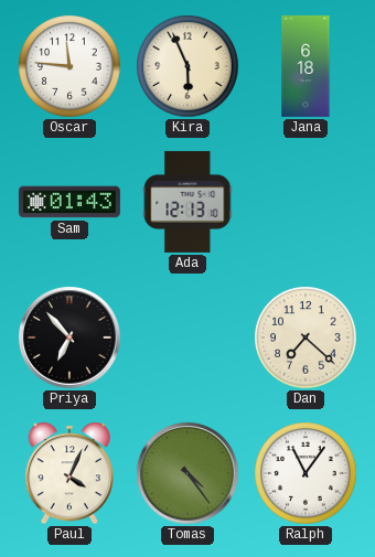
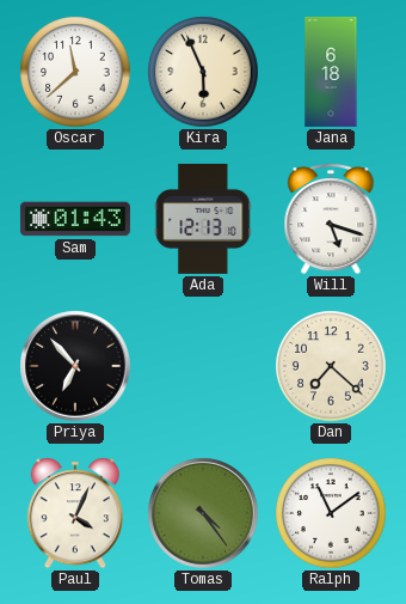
Oscar: 11:46 -> 11:38 (75, 72)
Will: none -> 5:18 (331, 219)
Ralph: 11:06 -> 11:09 (331, 513)
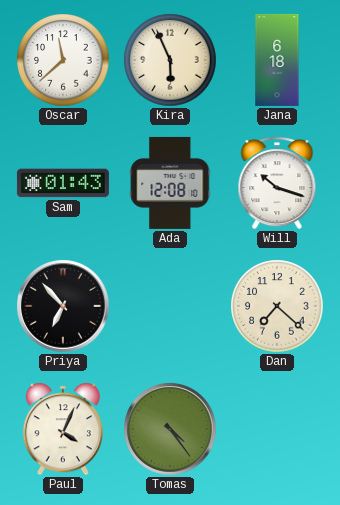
Ada: 12:13 -> 12:08 (170, 183)
Will: 5:18 -> 10:18 (277, 183)
Ralph: 11:09 -> none (331, 513)
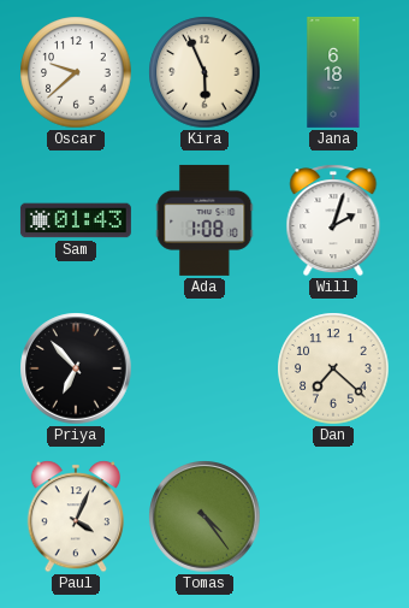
Oscar: 11:38 -> 9:38 (76, 72)
Ada: 12:08 -> 1:08 (204, 220)
Will: 10:18 -> 2:03 (333, 220)
